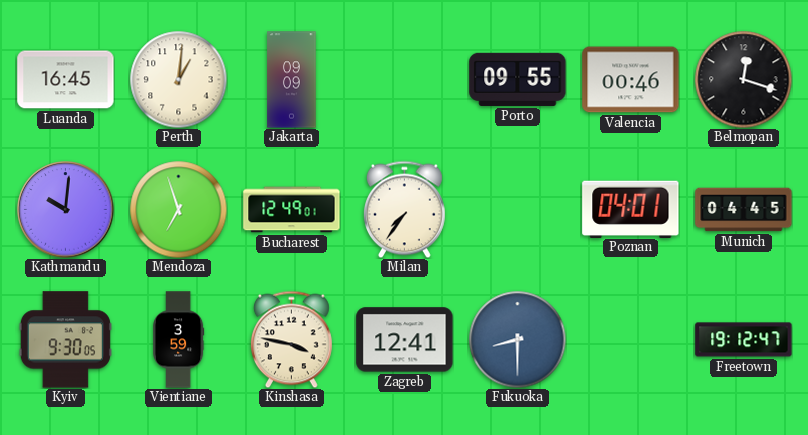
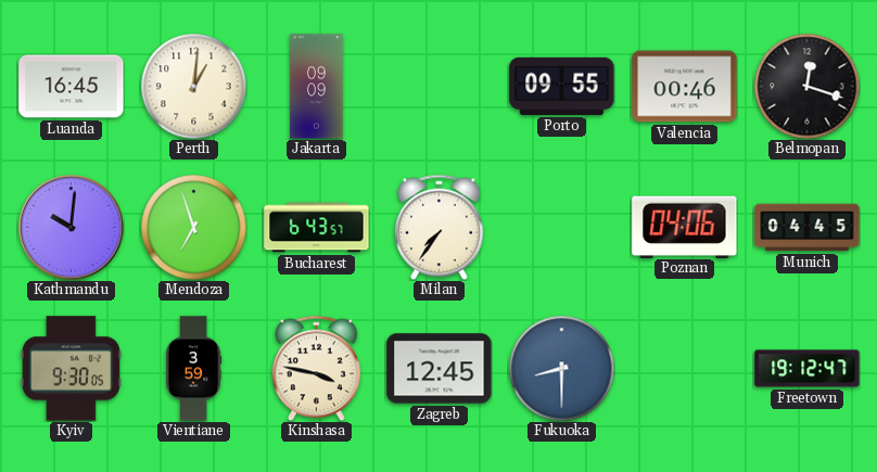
Bucharest: 12:49 -> 6:43 (317, 228)
Poznan: 04:01 -> 04:06 (685, 227)
Zagreb: 12:41 -> 12:45 (440, 369)
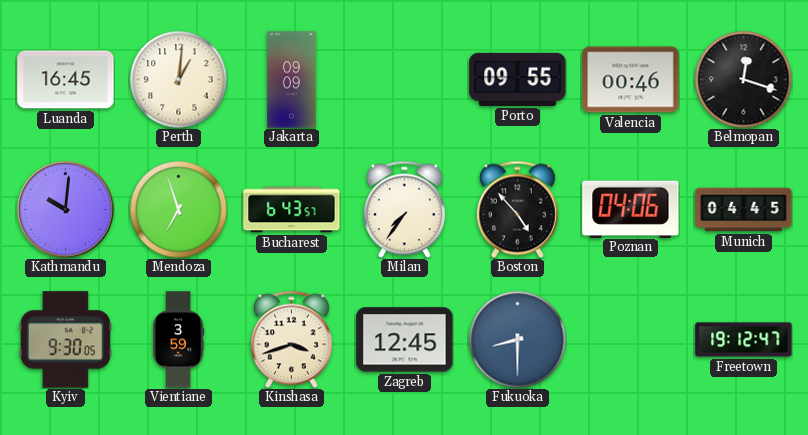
Boston: none -> 4:53 (517, 209)
Kinshasa: 3:47 -> 3:42 (291, 339)
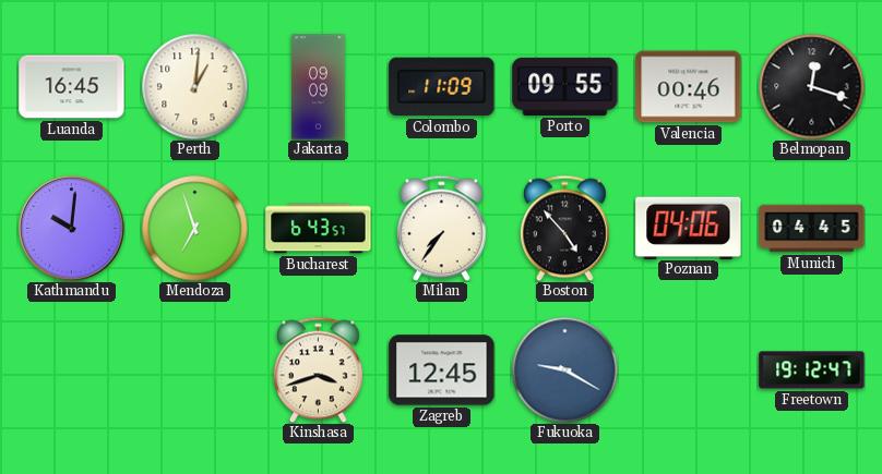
Colombo: none -> 11:09 (442, 87)
Kyiv: 9:30 -> none (65, 340)
Vientiane: 3:59 -> none (179, 340)
Fukuoka: 8:30 -> 9:20 (564, 369)
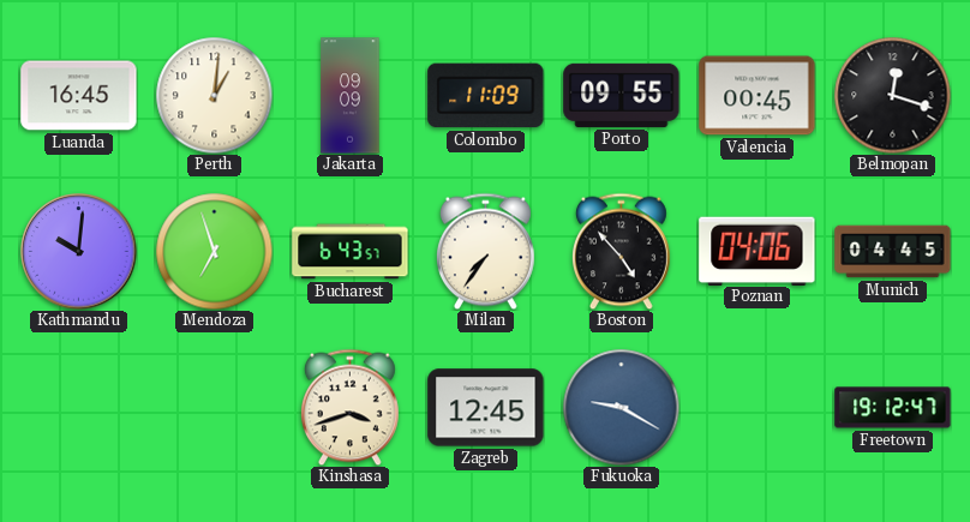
Valencia: 00:46 -> 00:45 (758, 96)
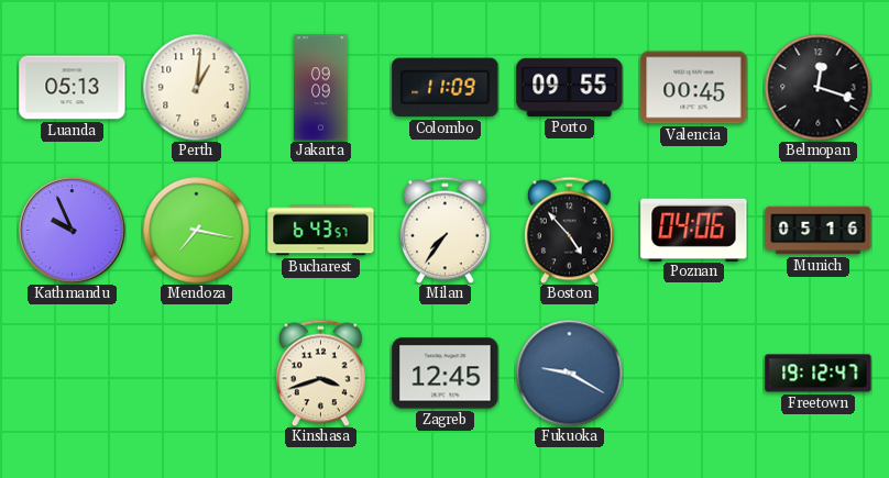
Luanda: 16:45 -> 05:13 (73, 88)
Kathmandu: 10:01 -> 9:56 (73, 231)
Mendoza: 6:57 -> 7:17 (196, 230)
Munich: 04:45 -> 05:16 (819, 231)
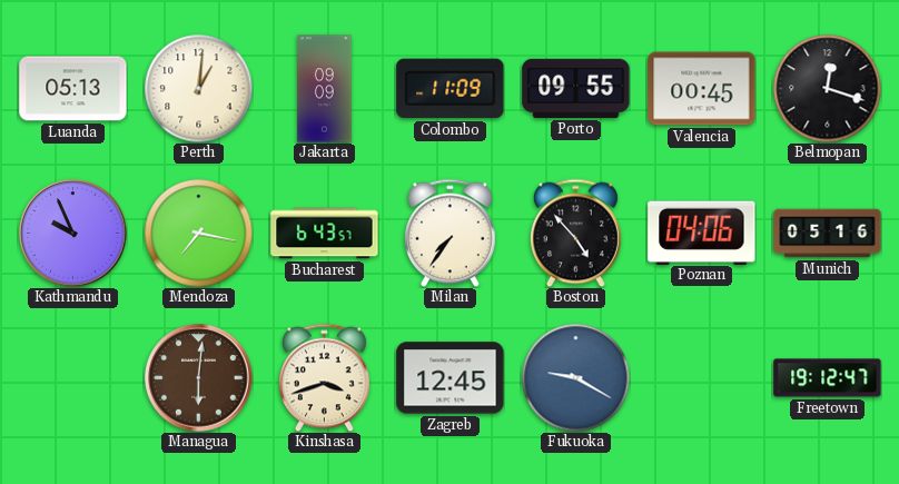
Managua: none -> 6:01 (199, 378)
